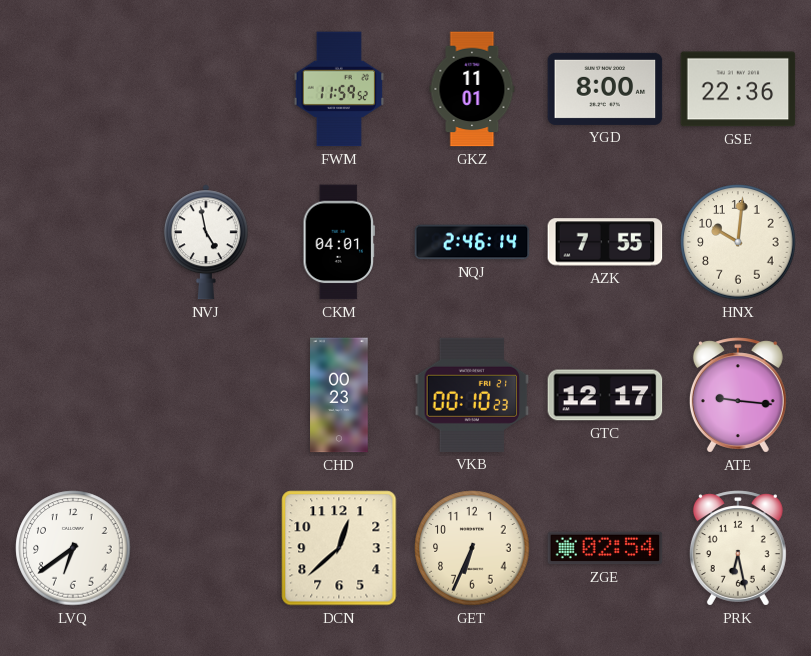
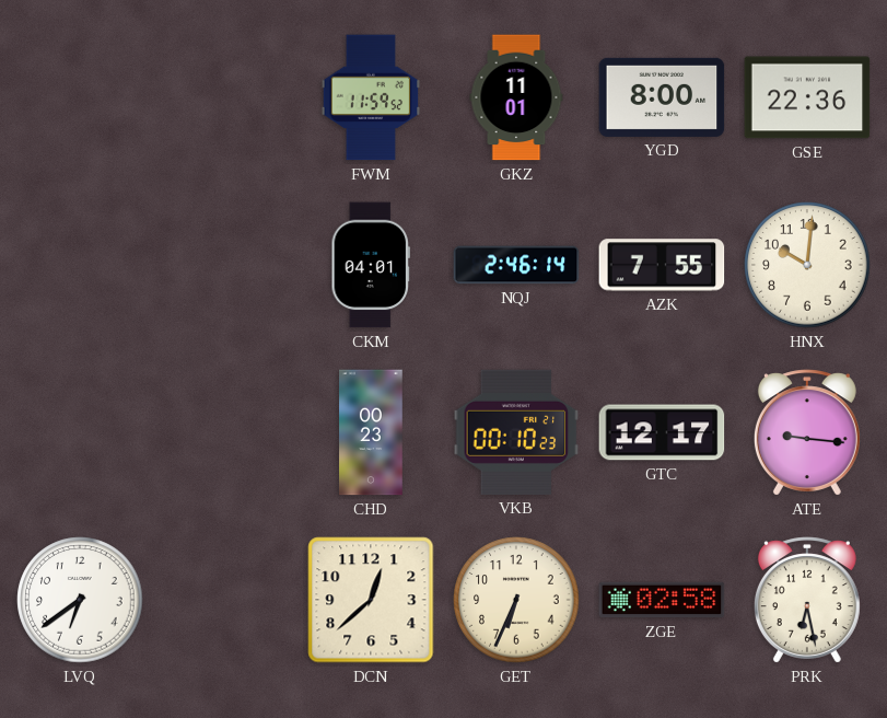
NVJ: 4:58 -> none (206, 242)
ZGE: 02:54 -> 02:58 (662, 600)
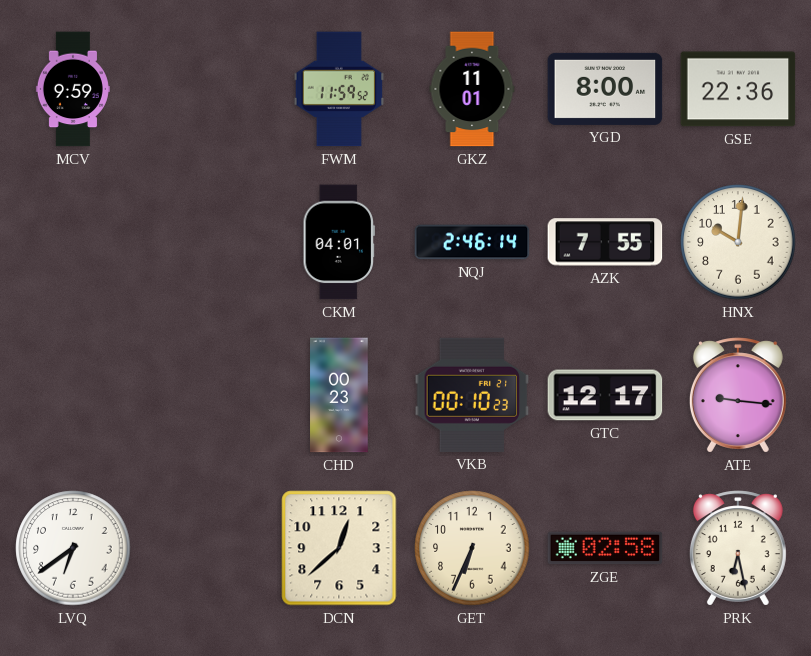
MCV: none -> 9:59 (73, 89)
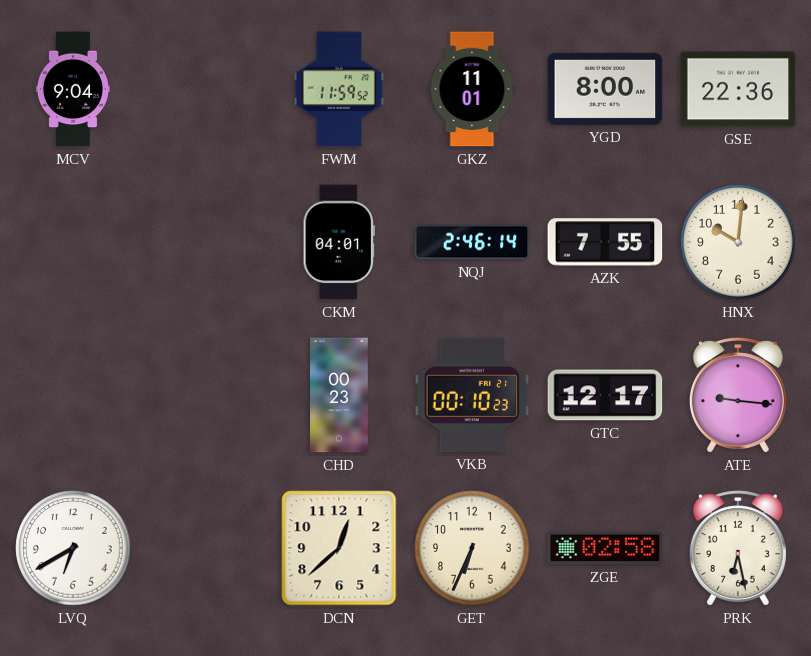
MCV: 9:59 -> 9:04 (73, 89)
LVQ: 6:39 -> 6:40 (73, 548)
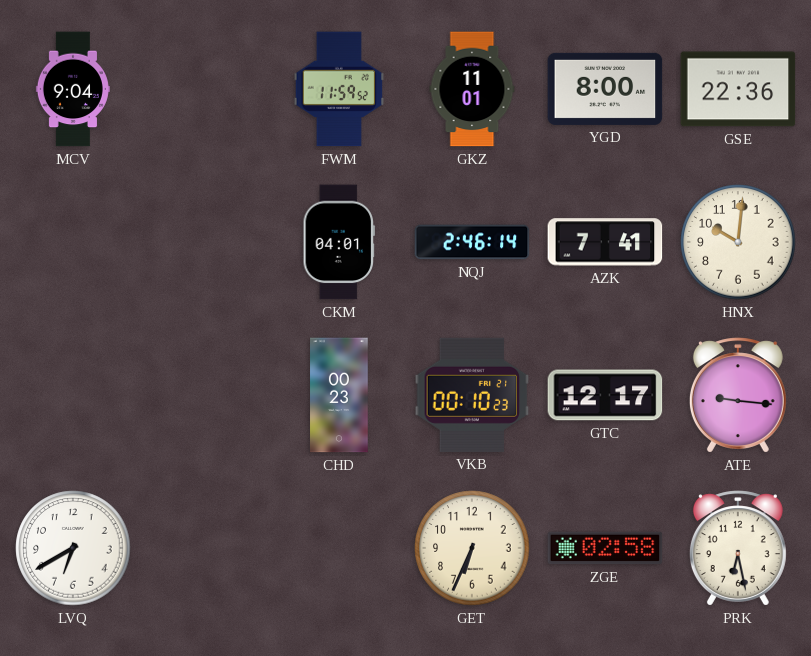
AZK: 7:55 -> 7:41 (605, 242)
DCN: 12:38 -> none (339, 548)
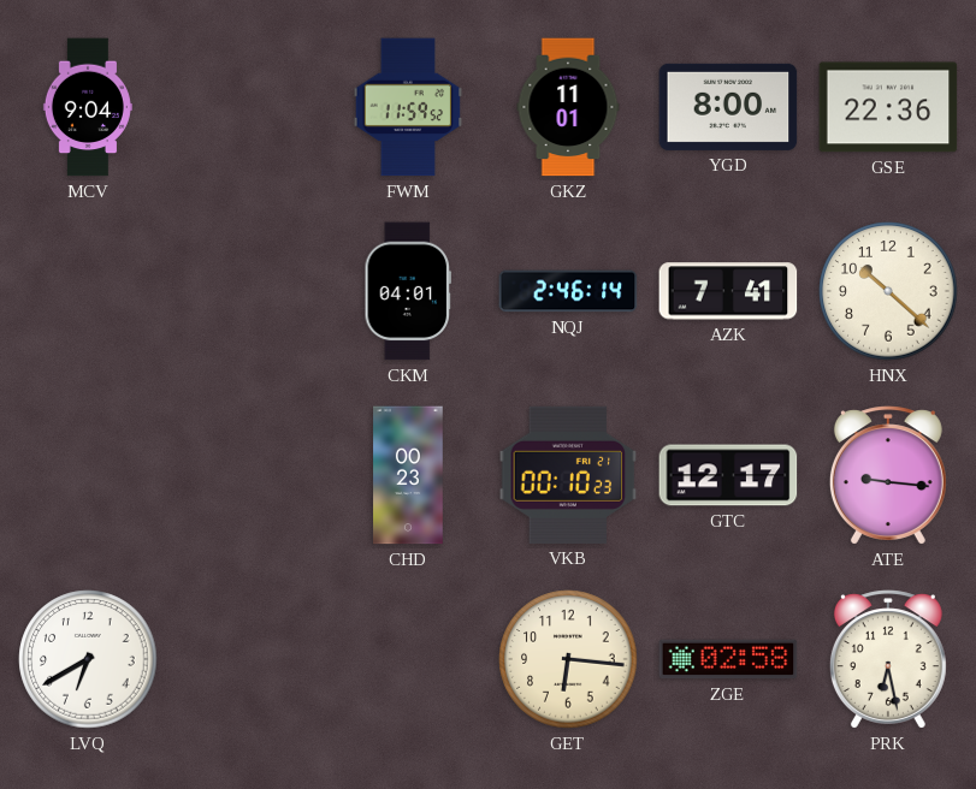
HNX: 10:01 -> 10:22 (888, 291)
GET: 6:34 -> 6:16 (568, 659)
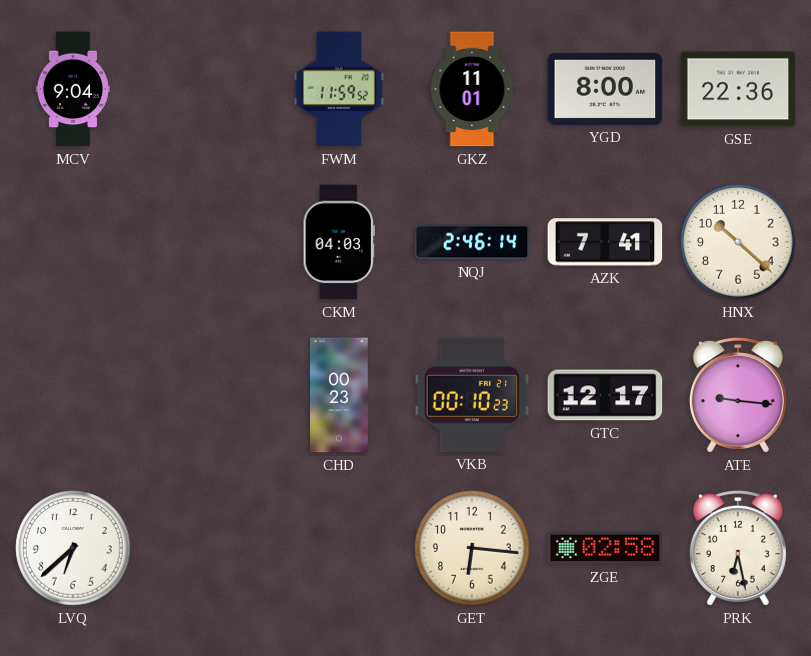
CKM: 04:01 -> 04:03 (338, 242)
LVQ: 6:40 -> 6:38 (73, 548)
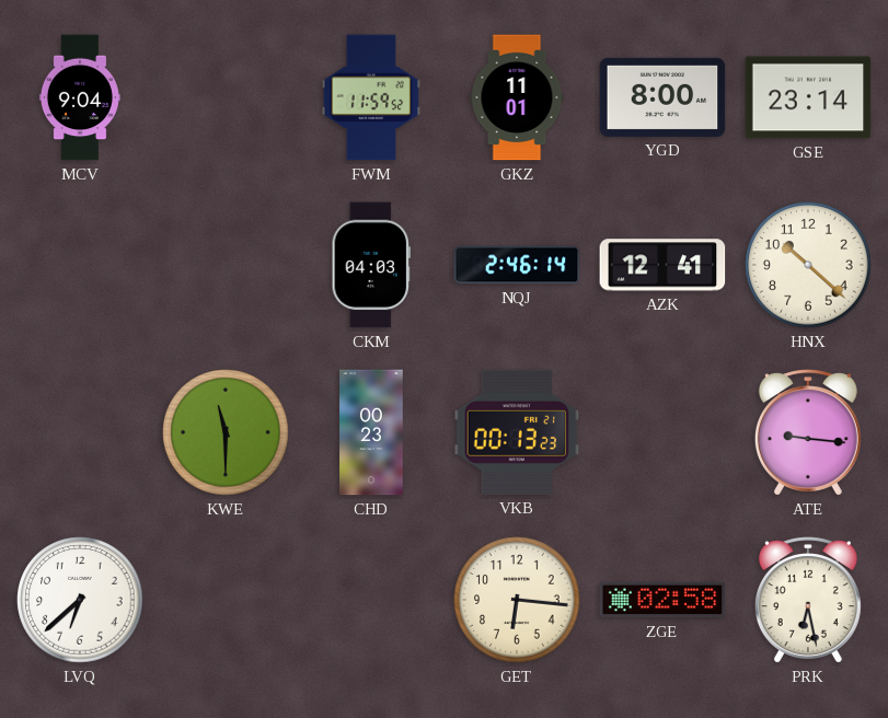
GSE: 22:36 -> 23:14 (808, 97)
AZK: 7:41 -> 12:41 (662, 265)
KWE: none -> 11:30 (226, 432)
VKB: 00:10 -> 00:13 (517, 432)
GTC: 12:17 -> none (605, 395)
